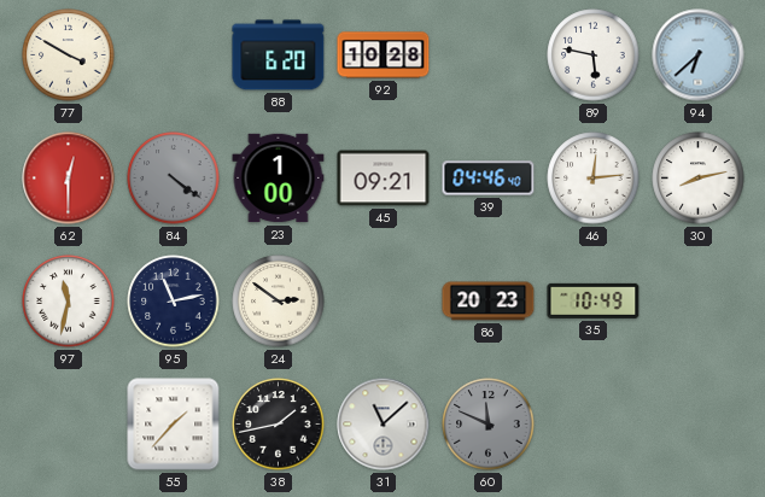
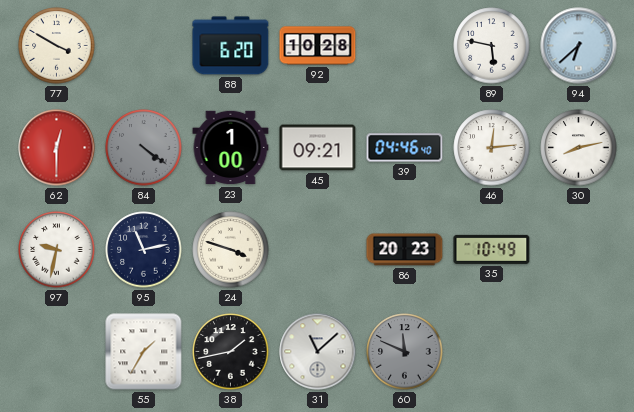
97: 11:32 -> 9:32 (57, 250)
24: 2:51 -> 3:48 (231, 250)
55: 1:37 -> 1:35 (144, 352)
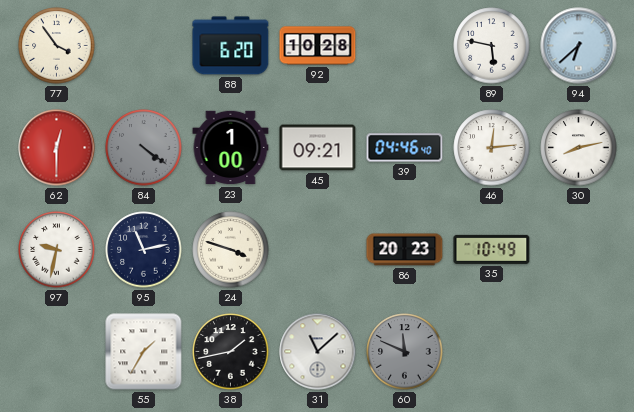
77: 3:50 -> 3:54 (57, 46)
